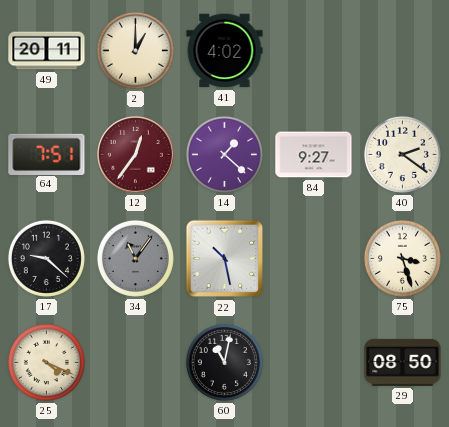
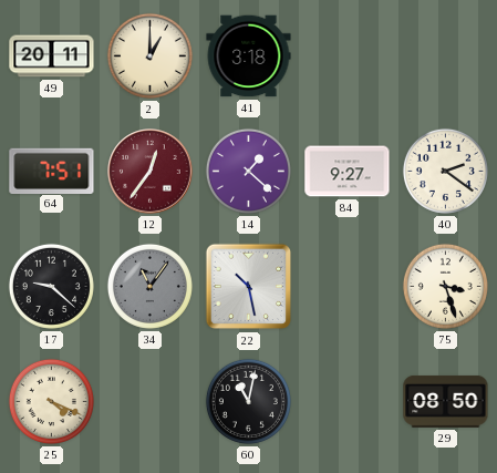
41: 4:02 -> 3:18 (249, 56)
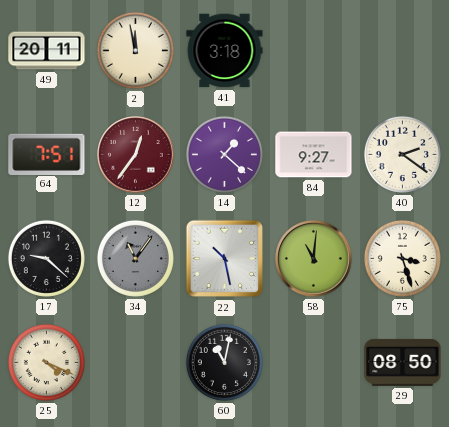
2: 1:00 -> 11:58 (135, 50)
58: none -> 11:01 (314, 259)
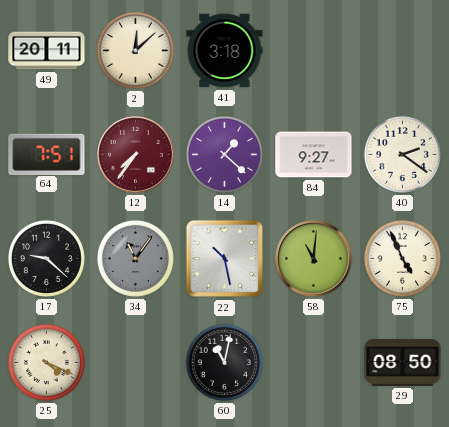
2: 11:58 -> 12:08 (135, 50)
12: 12:36 -> 7:36 (136, 155)
75: 3:27 -> 4:56 (402, 258)
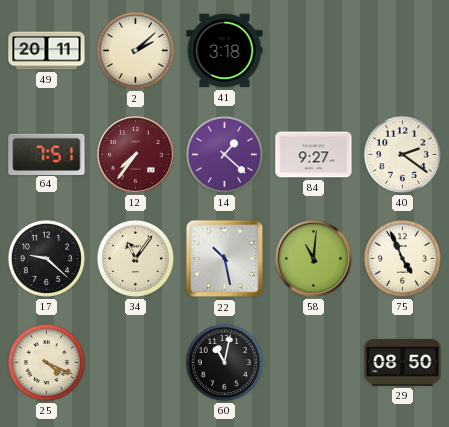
2: 12:08 -> 2:08 (135, 50)
34 dial: grey -> cream (135, 258)
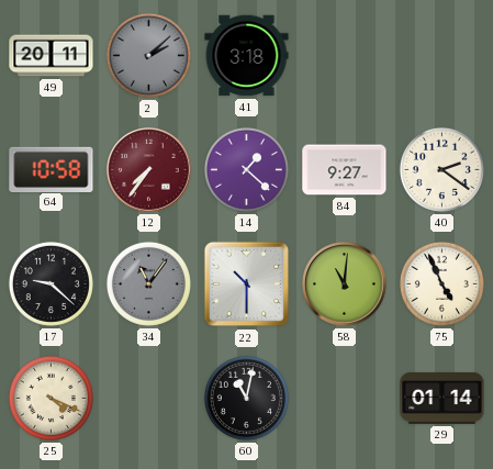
2 dial: cream -> grey (148, 55)
64: 7:51 -> 10:58 (52, 169)
34 dial: cream -> grey (148, 283)
22: 10:28 -> 10:30 (247, 284)
29: 08:50 -> 01:14 (442, 398)
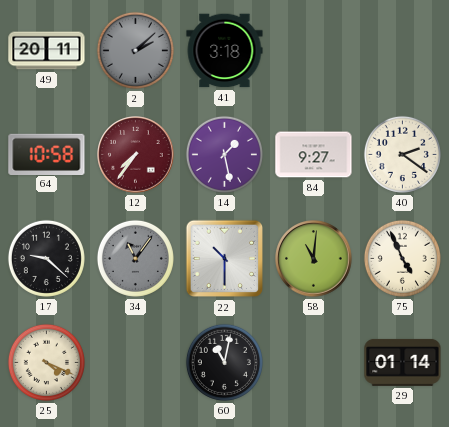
14: 1:22 -> 1:28 (224, 154)
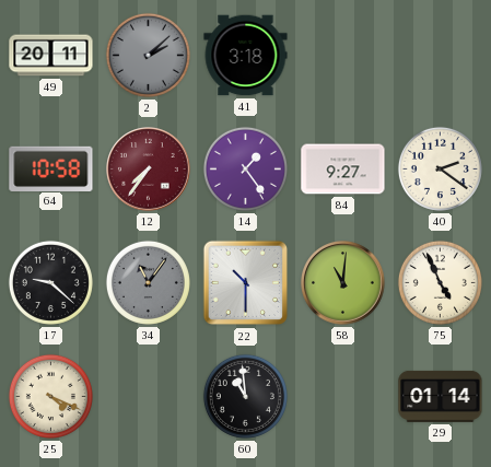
14: 1:28 -> 1:24 (245, 168)
60: 11:02 -> 10:59 (245, 396)
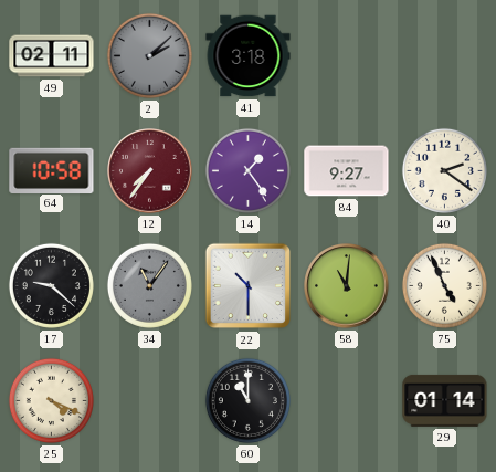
49: 20:11 -> 02:11 (52, 56)
60: 10:59 -> 11:00 (247, 400)
